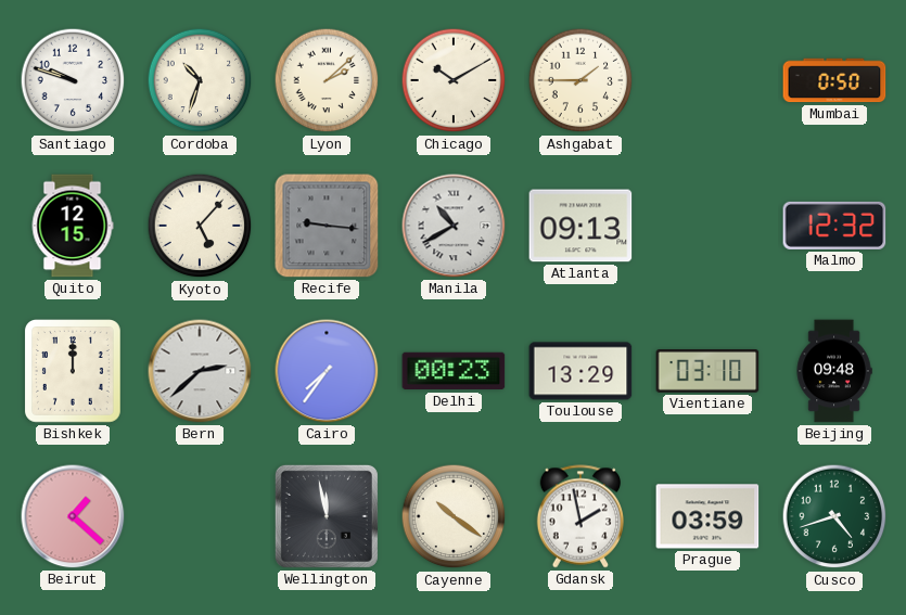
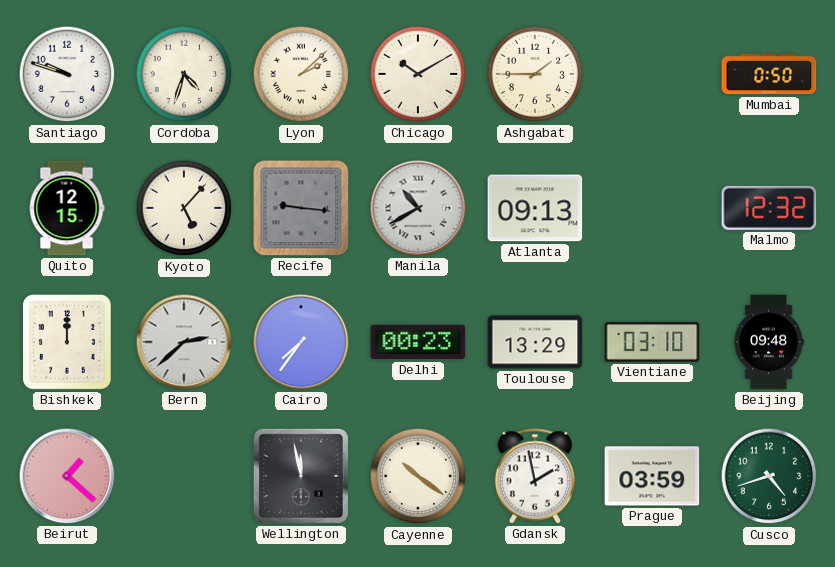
Cordoba: 10:33 -> 4:33 (184, 74)
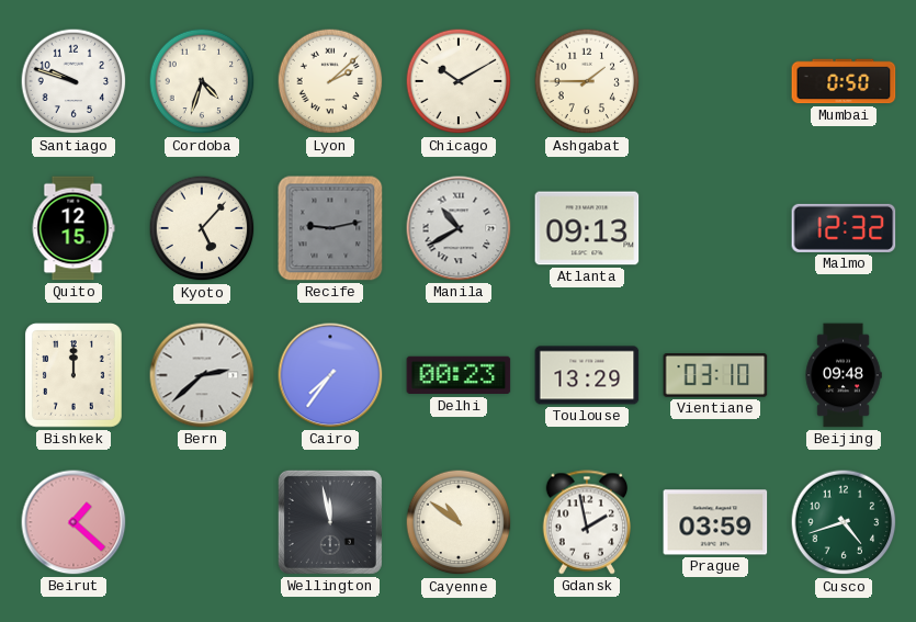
Recife: 9:16 -> 9:13 (330, 228)
Cayenne: 10:21 -> 10:51 (459, 522)
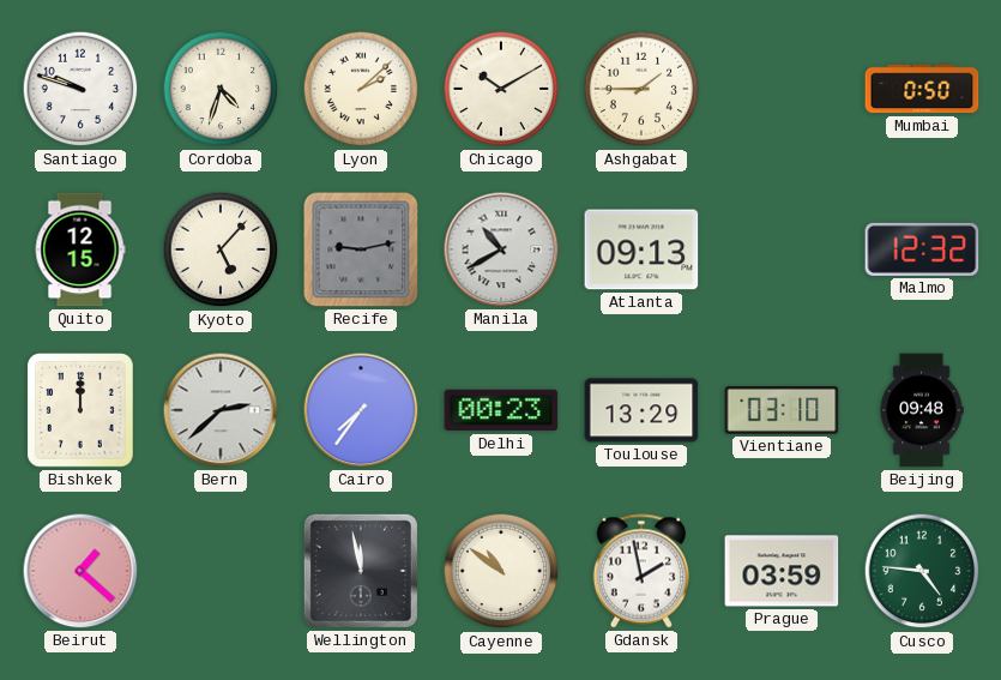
Cusco: 4:42 -> 4:46 (922, 571)
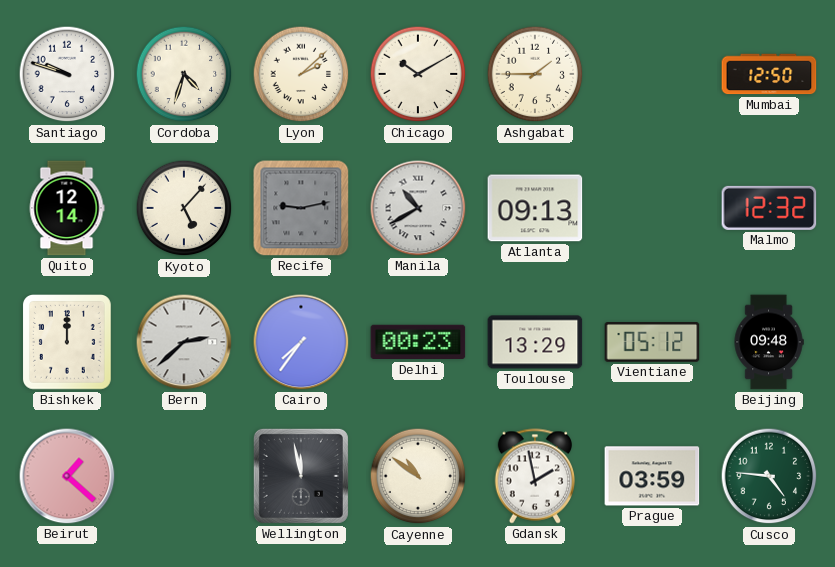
Mumbai: 0:50 -> 12:50 (769, 74)
Quito: 12:15 -> 12:14 (67, 208)
Vientiane: 03:10 -> 05:12 (652, 343)
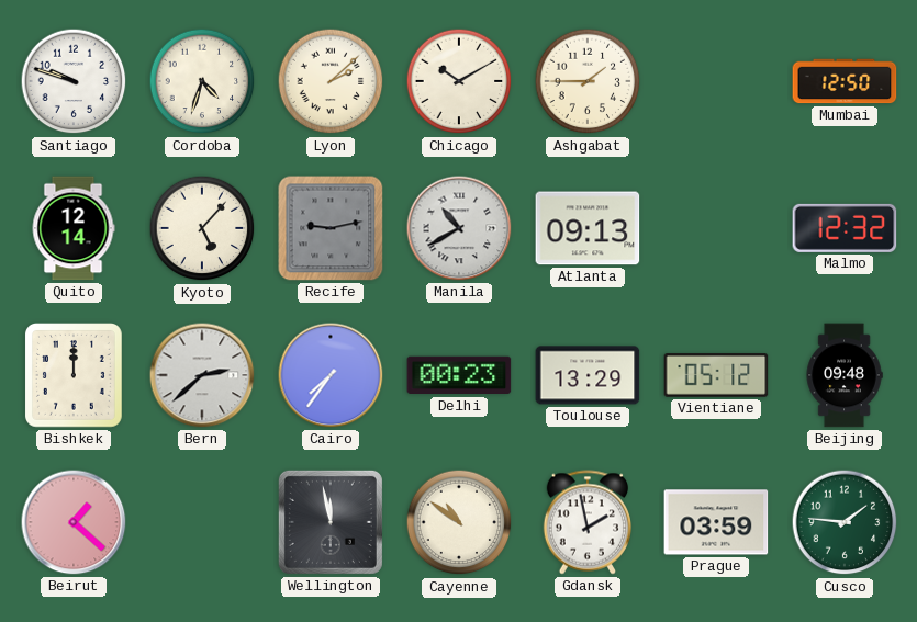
Cusco: 4:46 -> 1:46 (845, 522)
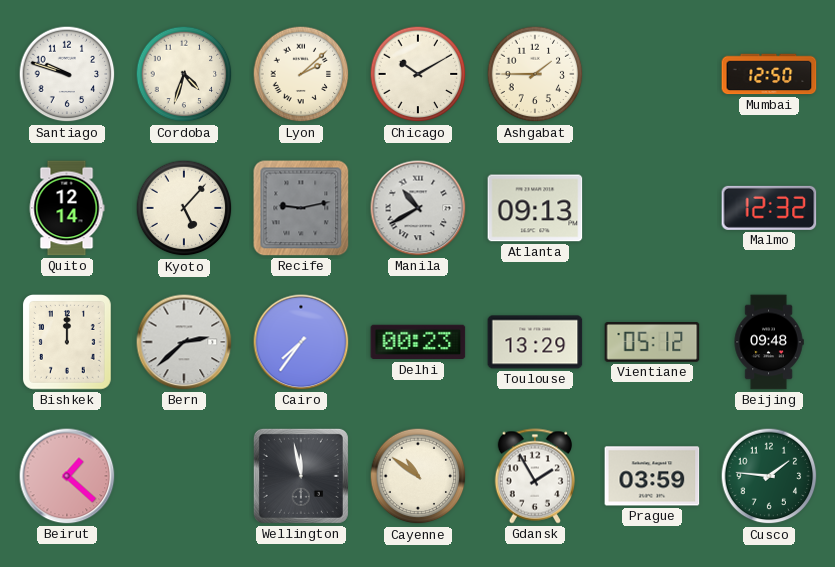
Gdansk: 1:58 -> 1:55 (534, 476)
